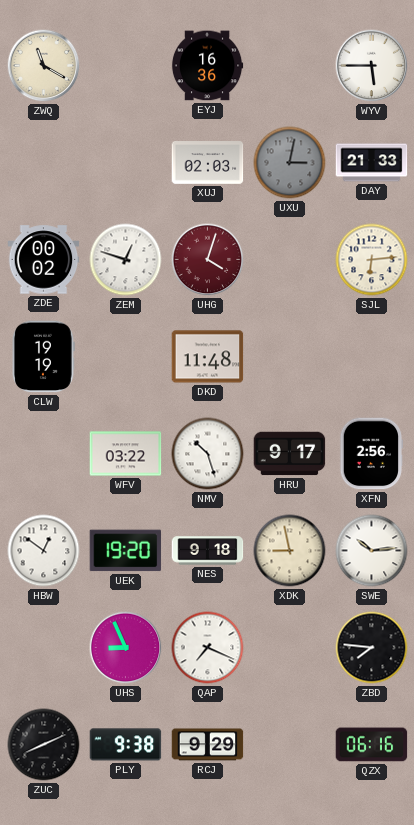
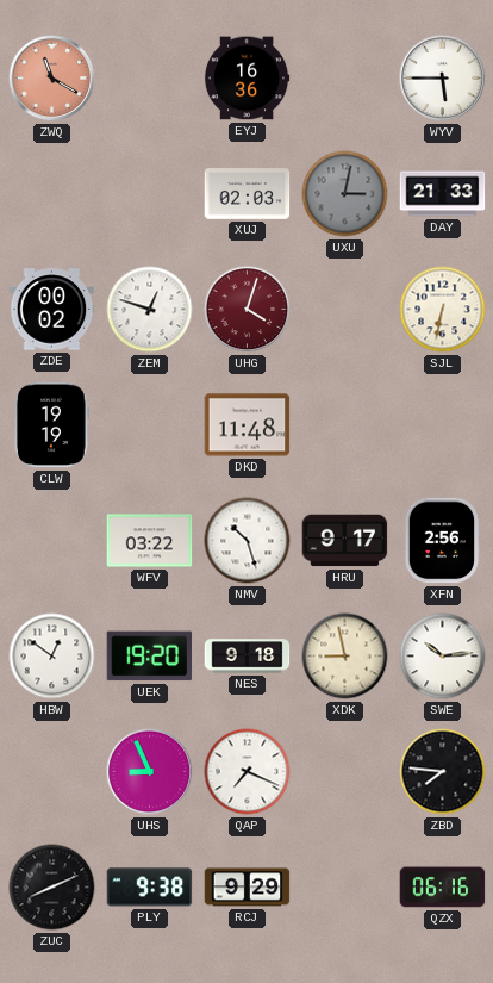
ZWQ dial: cream -> salmon (52, 79)
SJL: 6:14 -> 6:32 (443, 310)
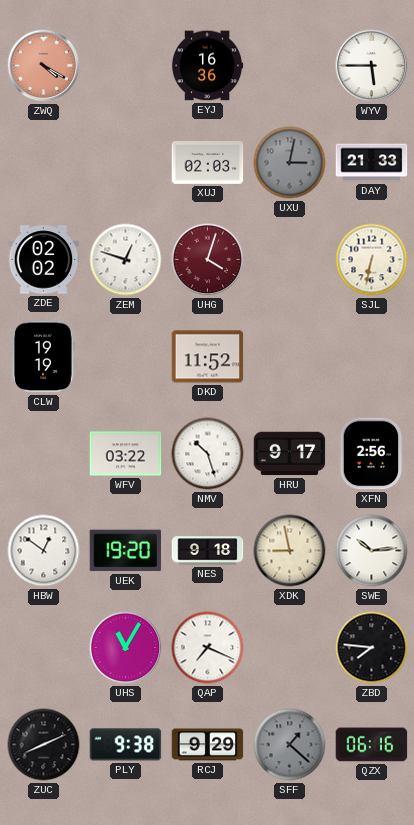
ZWQ: 11:20 -> 4:20 (44, 66)
ZDE: 00:02 -> 02:02 (44, 260)
DKD: 11:48 -> 11:52 (208, 357)
UHS: 8:56 -> 11:05 (126, 648)
SFF: none -> 1:22 (290, 745)
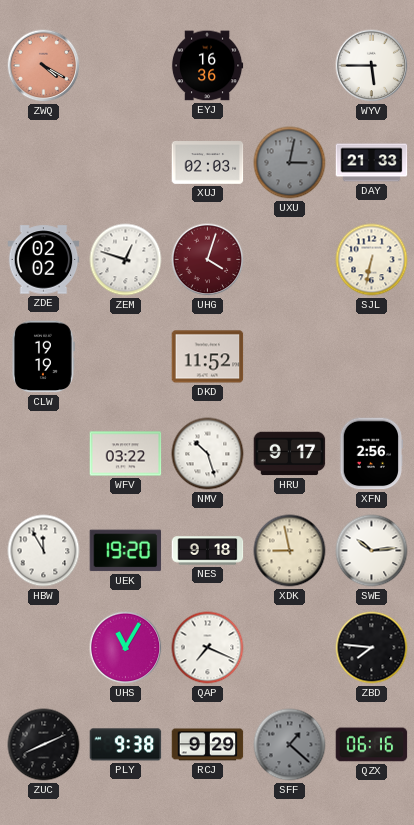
HBW: 12:51 -> 11:55 (44, 551)
